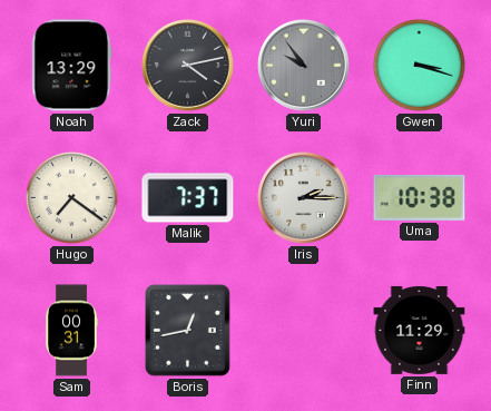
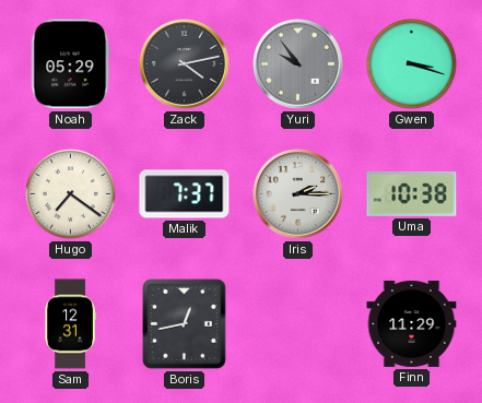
Noah: 13:29 -> 05:29 (71, 64)
Sam: 00:31 -> 12:31 (70, 324)
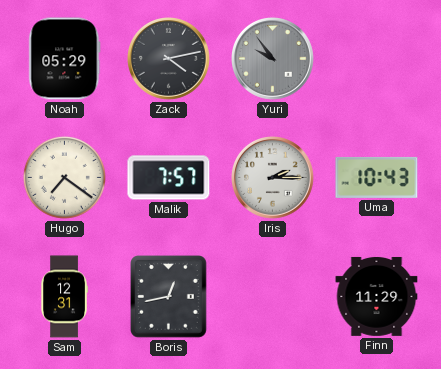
Gwen: 3:18 -> none (411, 63)
Malik: 7:37 -> 7:57 (169, 178)
Uma: 10:38 -> 10:43 (377, 177)
